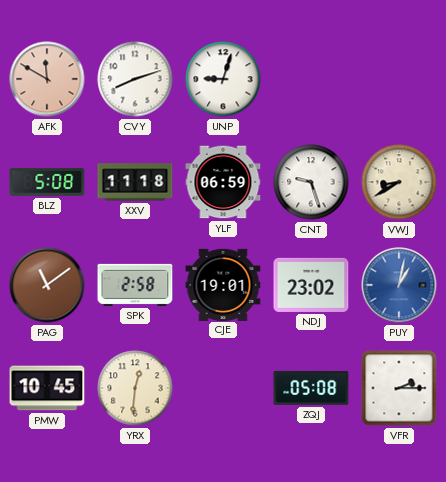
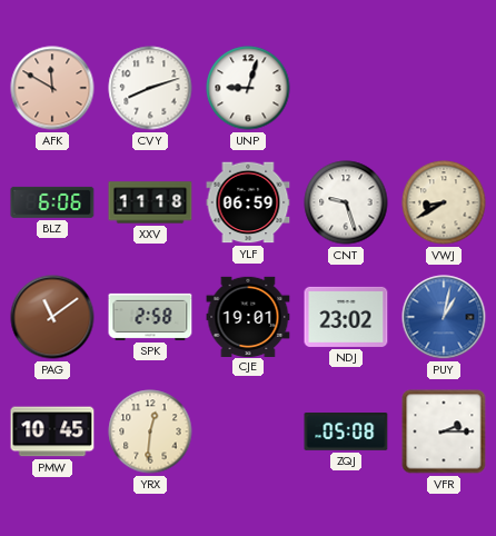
BLZ: 5:08 -> 6:06 (52, 202)
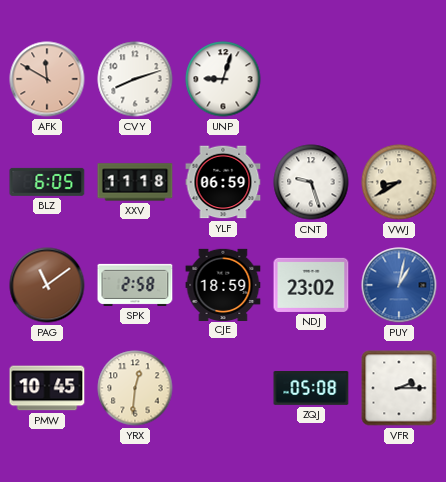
BLZ: 6:06 -> 6:05 (47, 182)
CJE: 19:01 -> 18:59 (223, 284)
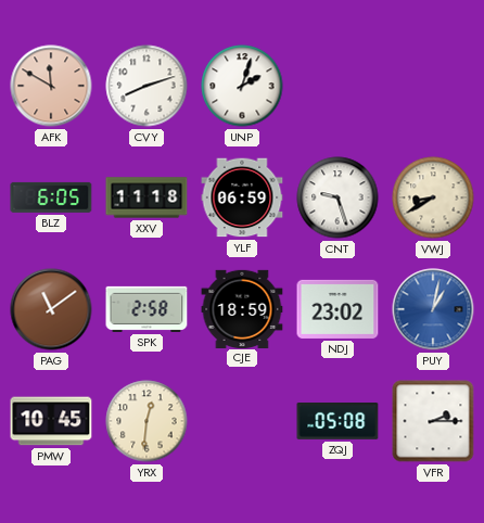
UNP: 9:03 -> 2:03 (242, 86)
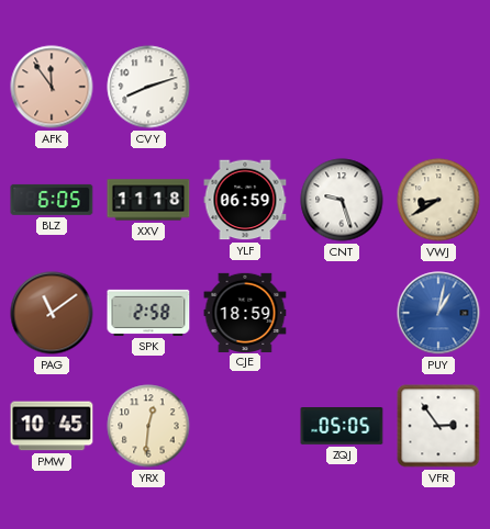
AFK: 11:50 -> 11:54 (52, 87)
UNP: 2:03 -> none (242, 86)
NDJ: 23:02 -> none (337, 309)
ZQJ: 05:08 -> 05:05 (342, 427)
VFR: 2:15 -> 2:54 (438, 426)
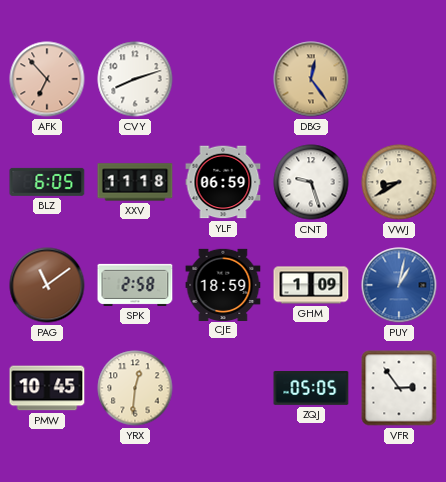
AFK: 11:54 -> 6:53 (47, 79)
DBG: none -> 12:24 (311, 79)
GHM: none -> 1:09 (311, 285)
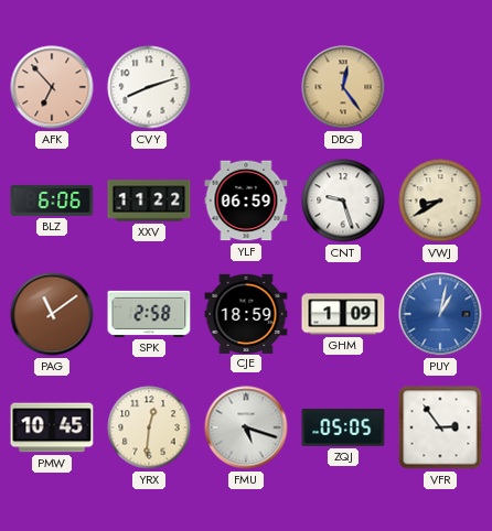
BLZ: 6:05 -> 6:06 (52, 201)
XXV: 11:18 -> 11:22 (149, 201)
FMU: none -> 5:18 (246, 427)
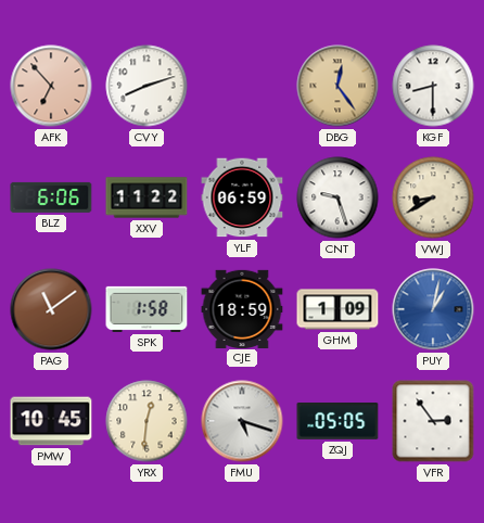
KGF: none -> 8:30 (433, 86)
SPK: 2:58 -> 1:58 (147, 309)
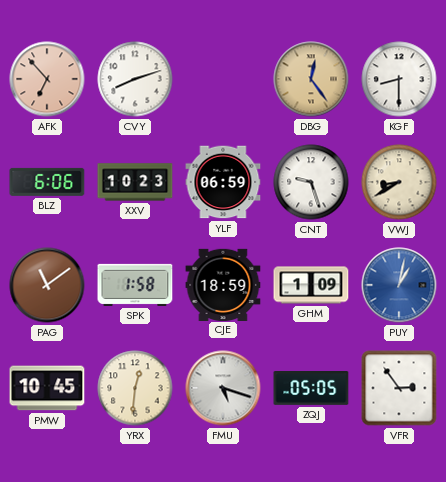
XXV: 11:22 -> 10:23 (135, 182)
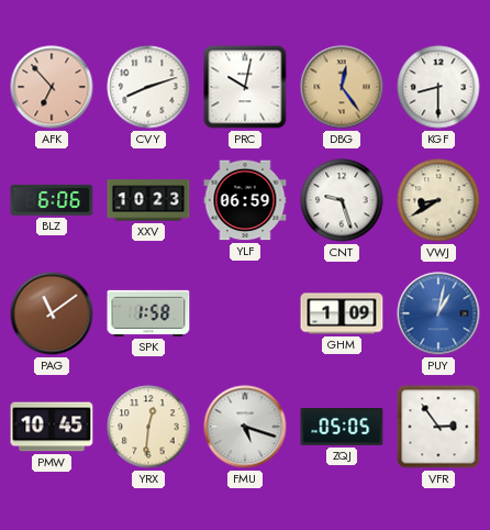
PRC: none -> 10:02 (245, 87)
CJE: 18:59 -> none (223, 284)
